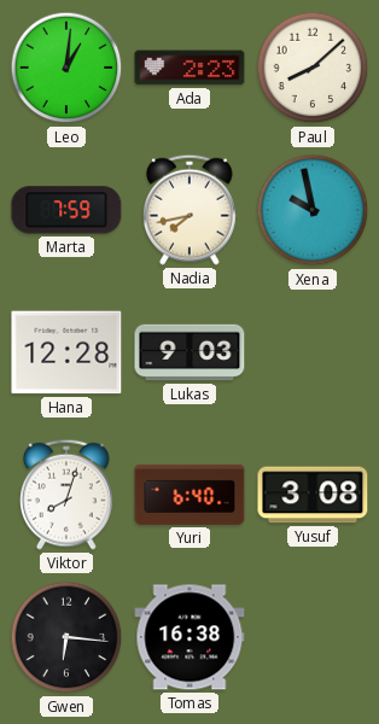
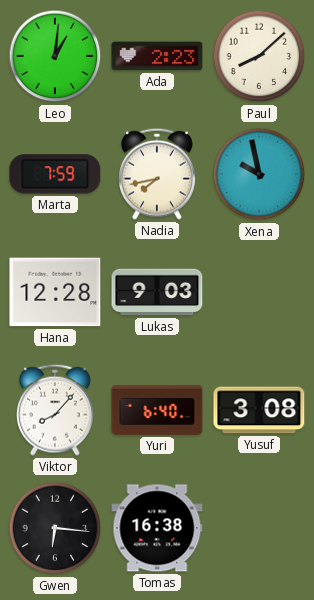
Viktor: 8:03 -> 8:07 (56, 410)
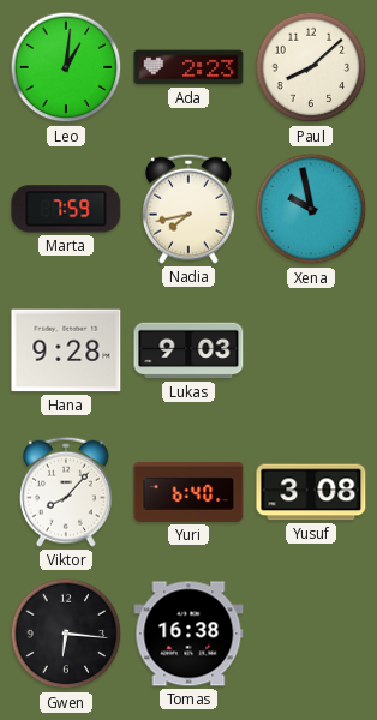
Hana: 12:28 -> 9:28 (66, 350)
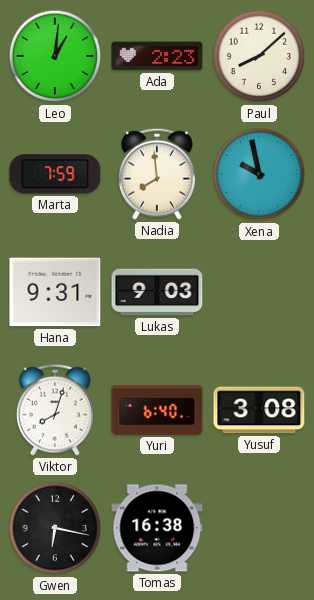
Nadia: 7:43 -> 7:59 (158, 174)
Hana: 9:28 -> 9:31 (55, 292)
Viktor: 8:07 -> 8:03 (56, 410)
Gwen: 6:16 -> 6:17 (55, 528)
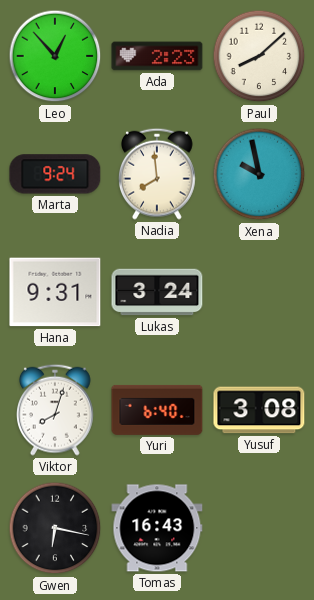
Leo: 1:01 -> 12:53 (55, 56)
Marta: 7:59 -> 9:24 (55, 174)
Lukas: 9:03 -> 3:24 (157, 292)
Tomas: 16:38 -> 16:43 (157, 528)
